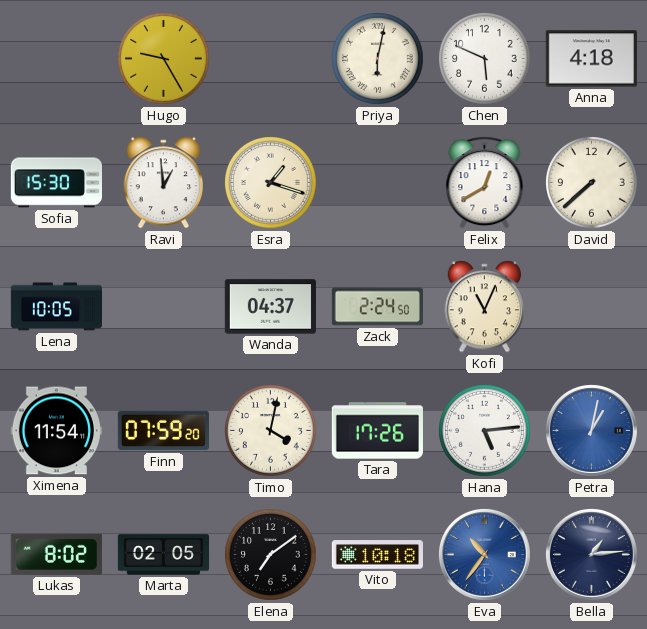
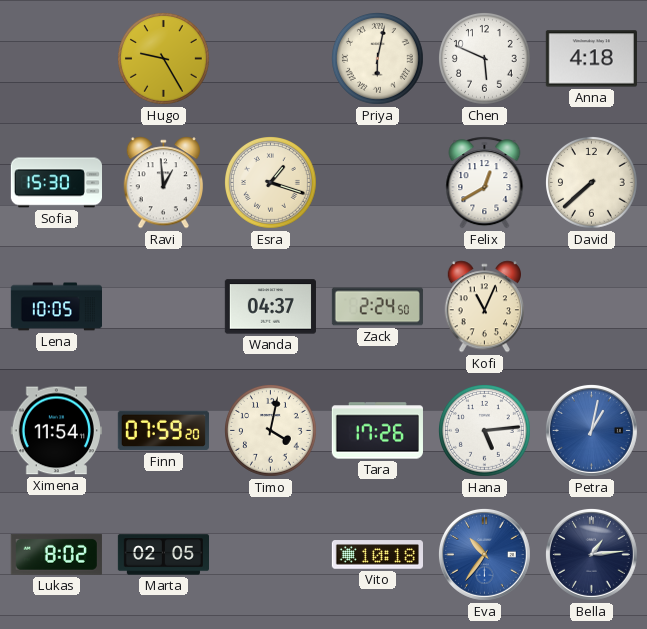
Elena: 7:09 -> none (271, 555)
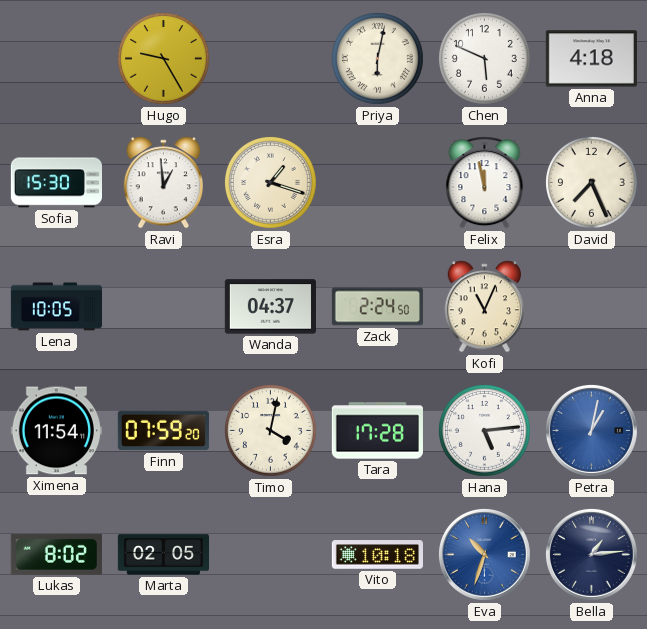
Felix: 12:40 -> 11:58 (485, 183)
David: 7:38 -> 7:26 (592, 183)
Tara: 17:26 -> 17:28 (377, 431)
Eva: 10:36 -> 10:33 (484, 554)
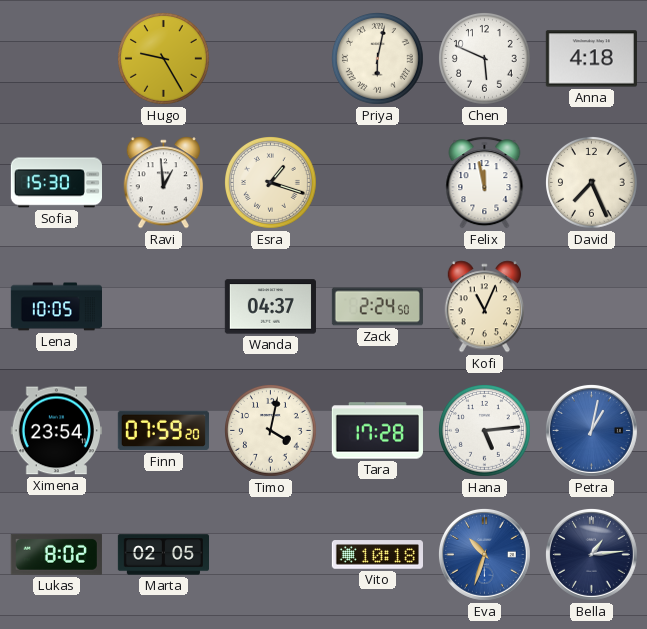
Ximena: 11:54 -> 23:54 (56, 431)
